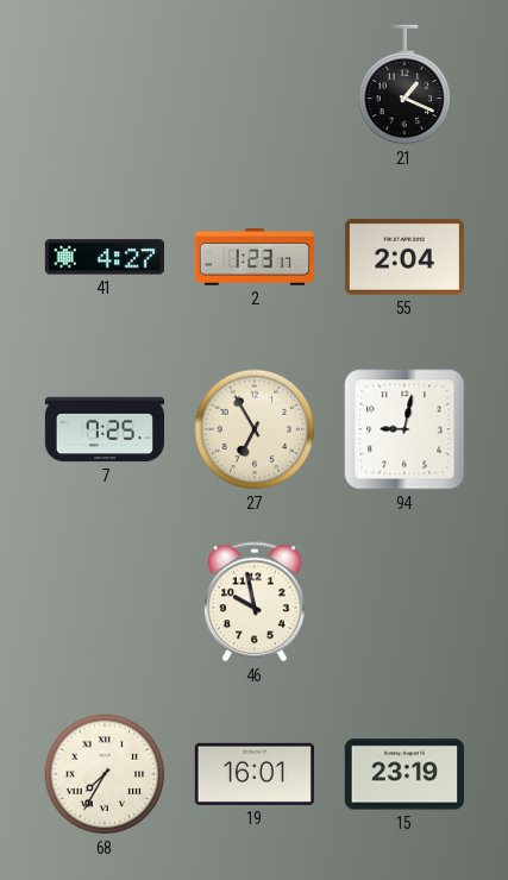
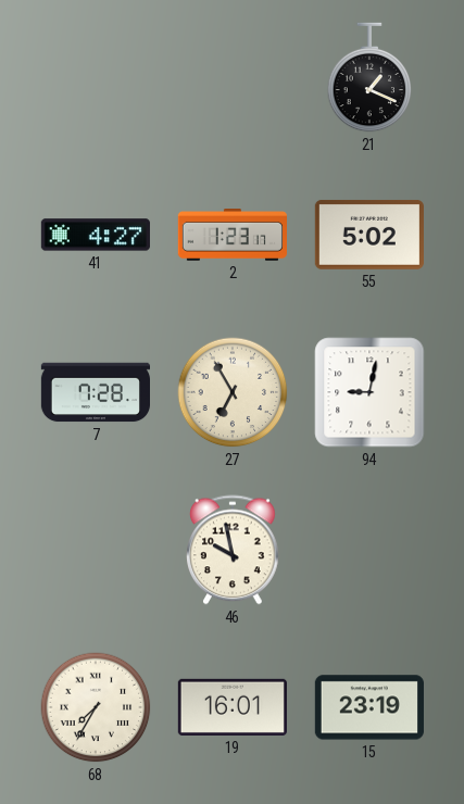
55: 2:04 -> 5:02 (369, 235)
7: 7:25 -> 7:28 (95, 392)
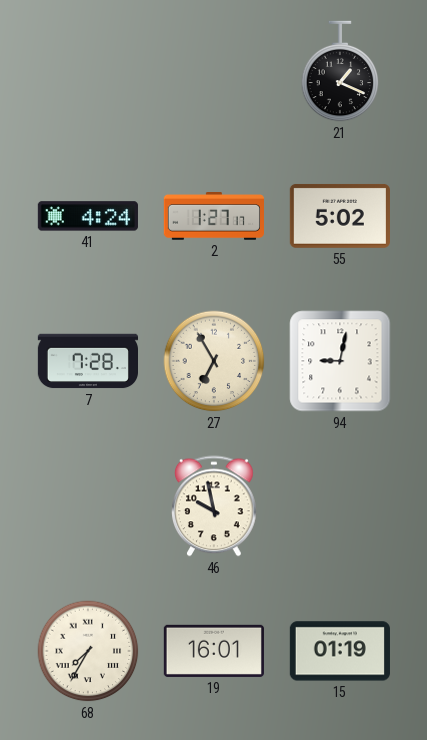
41: 4:27 -> 4:24 (88, 216)
2: 1:23 -> 1:27 (213, 217)
15: 23:19 -> 01:19 (340, 651)
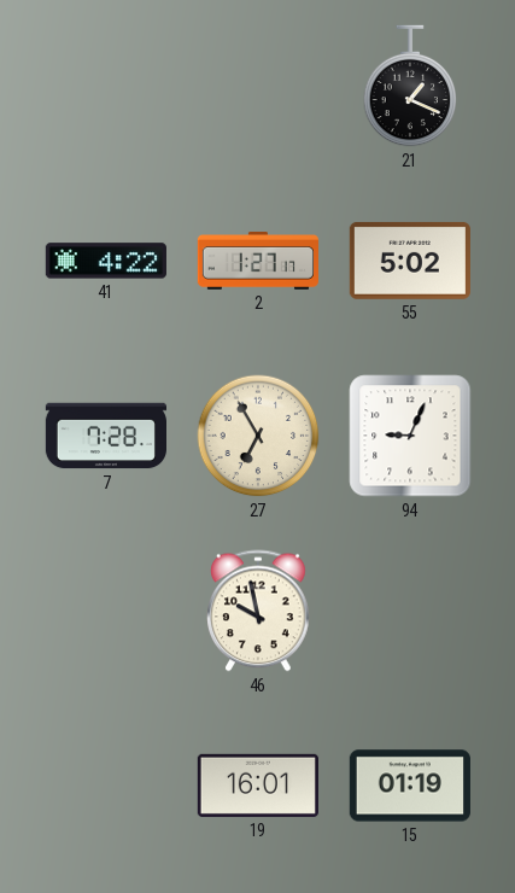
41: 4:24 -> 4:22 (106, 261)
94: 9:02 -> 9:04 (410, 436)
68: 7:35 -> none (88, 651)
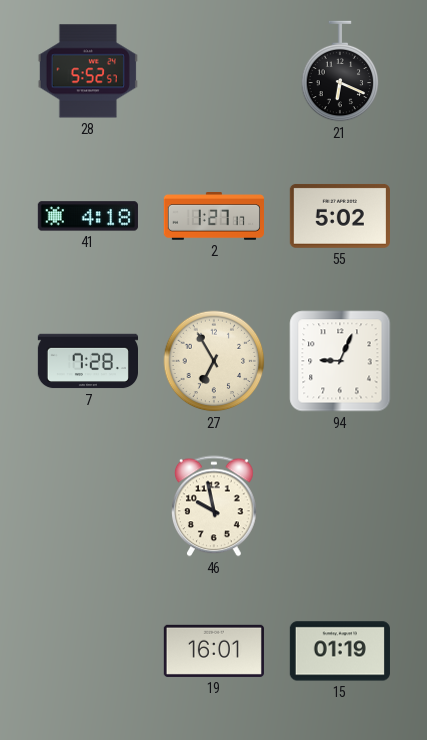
28: none -> 5:52 (88, 71)
21: 1:19 -> 6:19 (340, 71)
41: 4:22 -> 4:18 (88, 216)
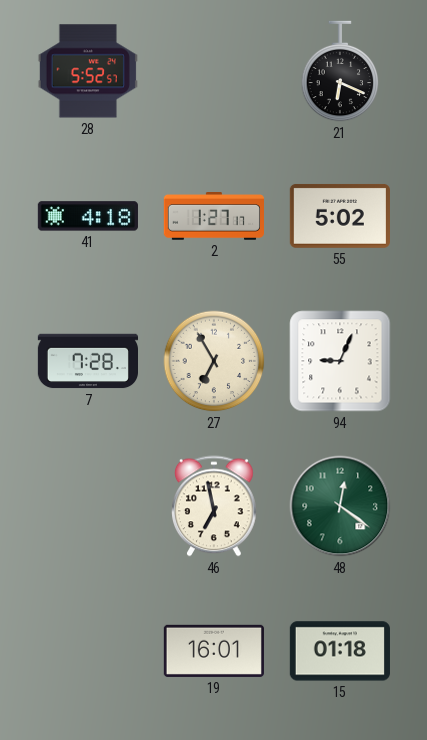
46: 9:58 -> 6:58 (214, 506)
48: none -> 12:21 (340, 506)
15: 01:19 -> 01:18 (340, 651)
